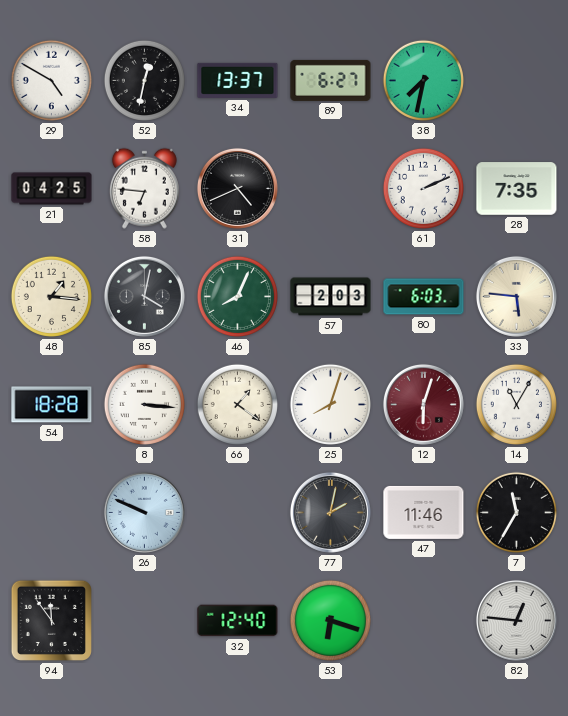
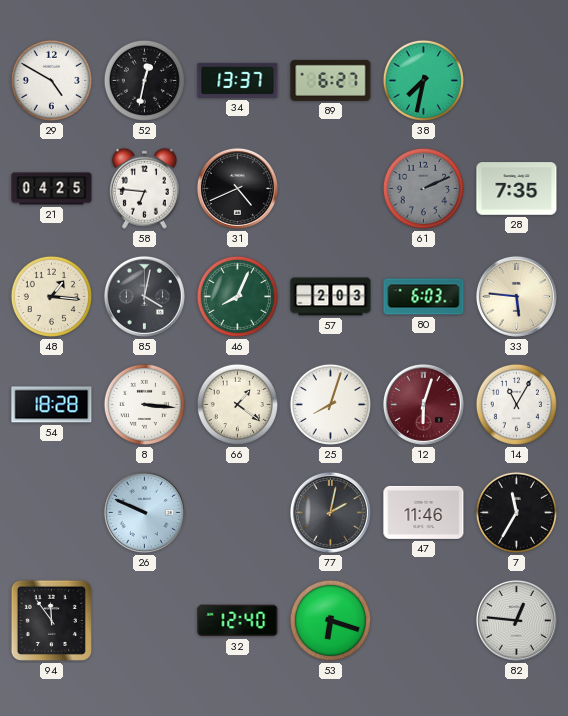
61 dial: white -> grey (423, 188)
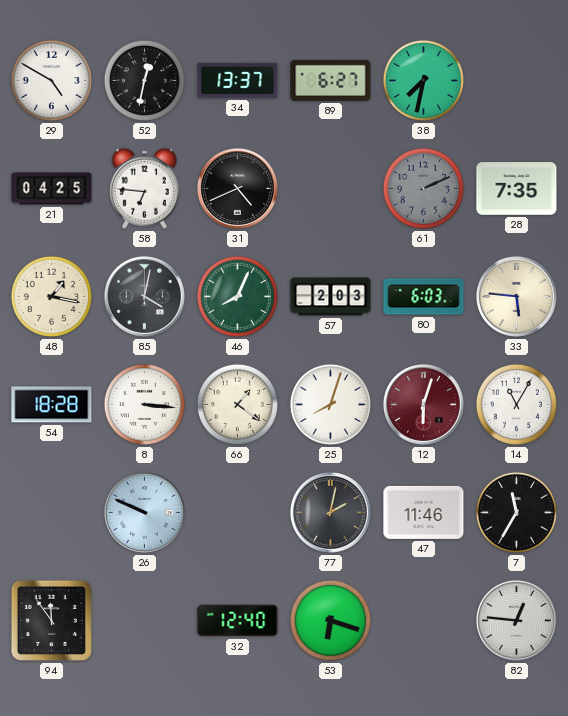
48: 1:16 -> 1:17 (51, 296)
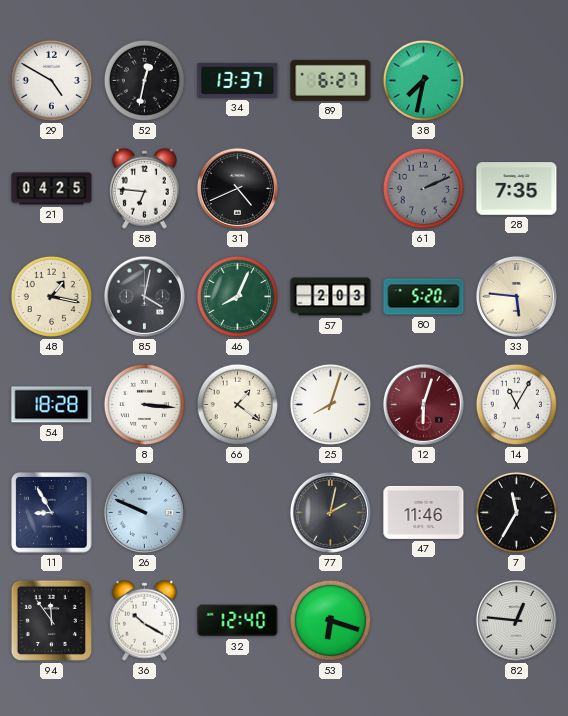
80: 6:03 -> 5:20 (424, 297)
11: none -> 8:55 (52, 513)
36: none -> 10:20 (144, 620)
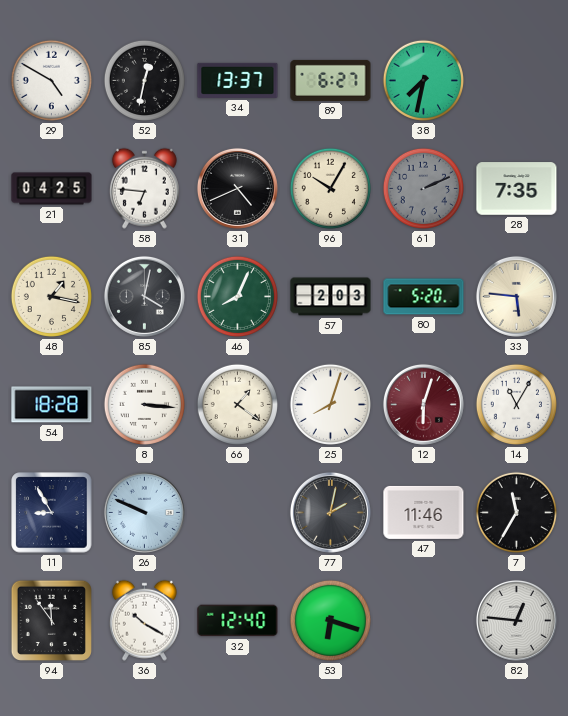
96: none -> 10:05 (330, 188)
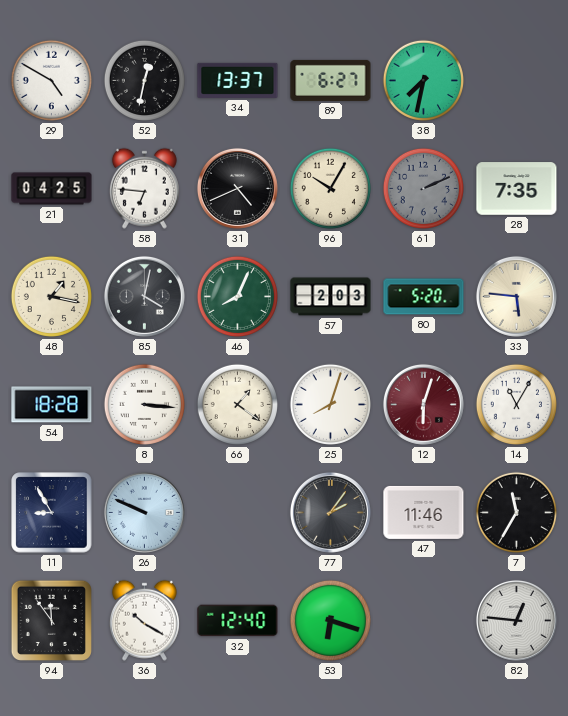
77: 2:02 -> 2:06 (330, 512)
